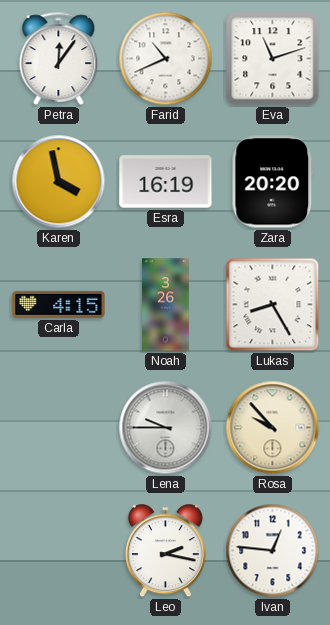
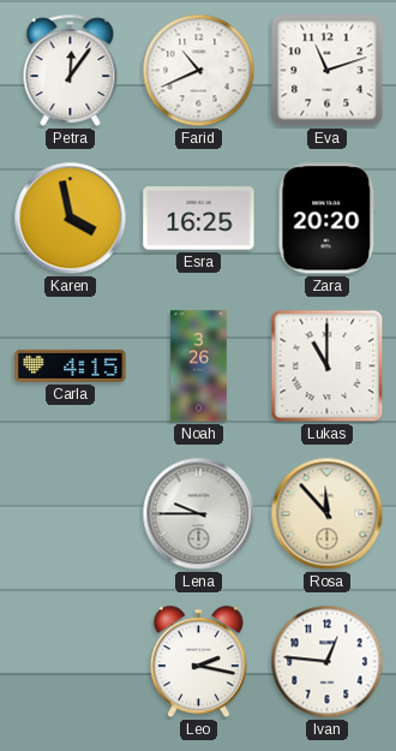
Esra: 16:19 -> 16:25 (199, 219)
Lukas: 8:25 -> 11:00 (328, 366)
Rosa: 9:53 -> 11:53 (328, 514)
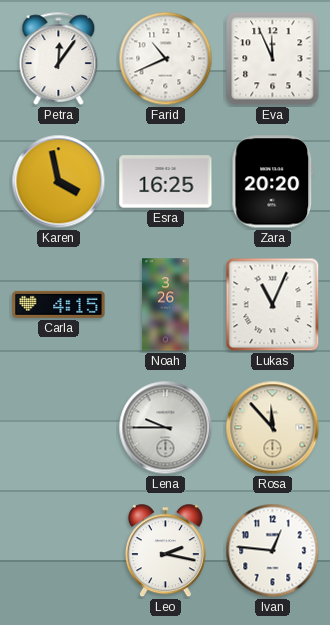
Eva: 11:12 -> 11:56 (273, 59)
Lukas: 11:00 -> 11:04 (273, 305)
